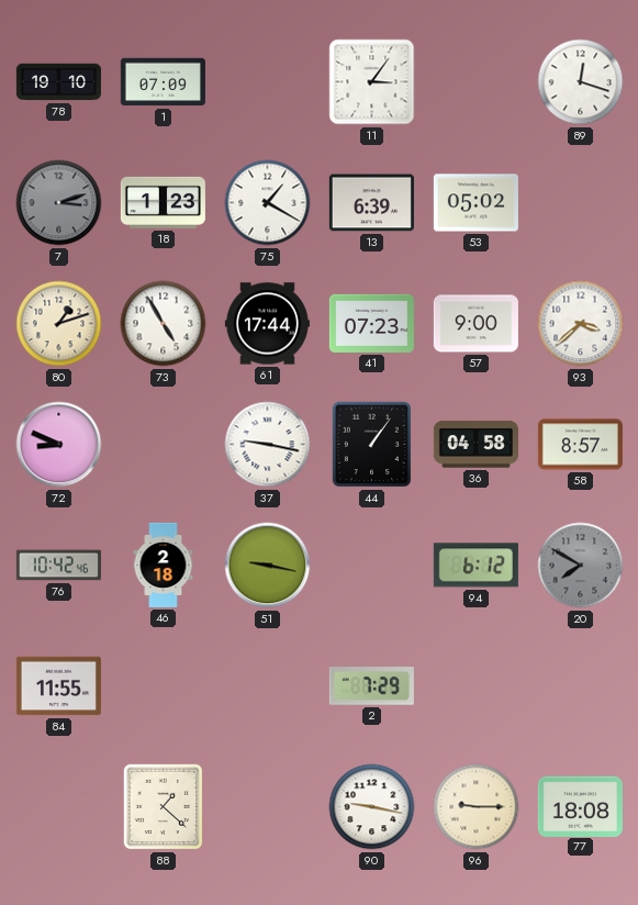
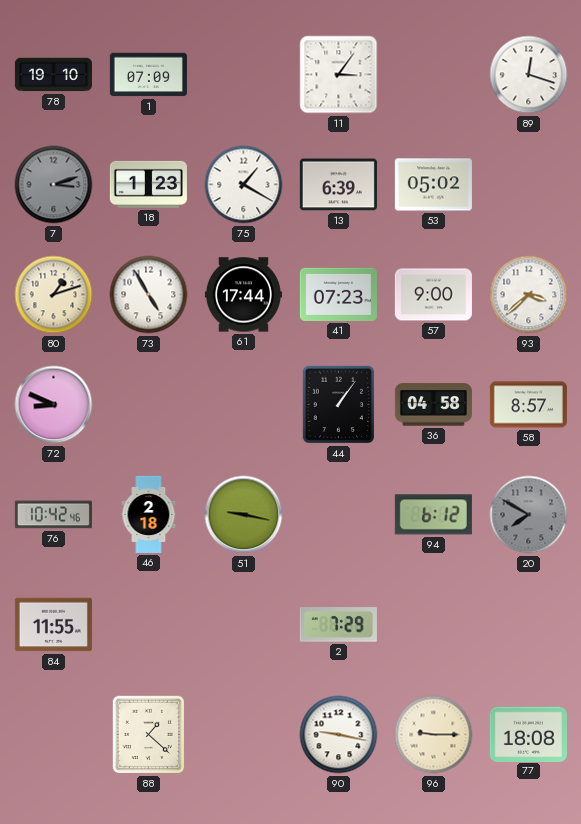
37: 9:17 -> none (268, 445)
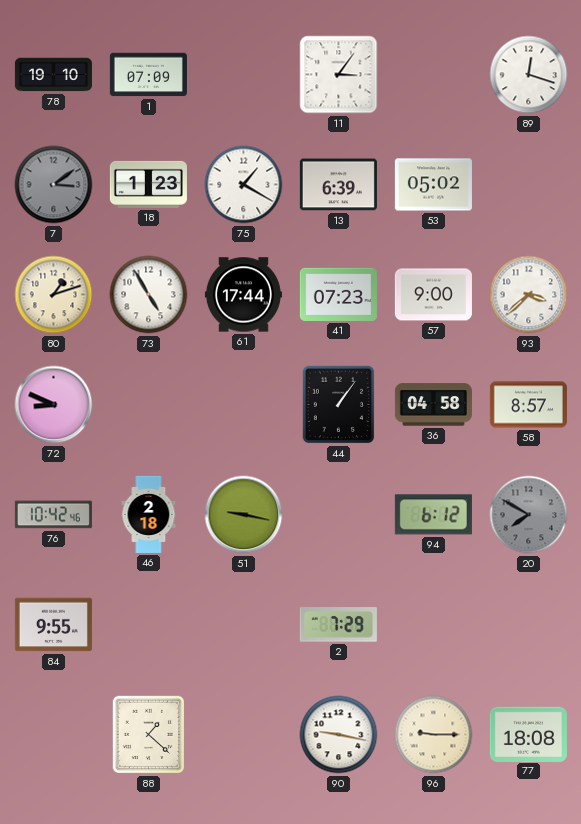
7: 3:12 -> 3:09 (54, 185)
84: 11:55 -> 9:55 (53, 625)
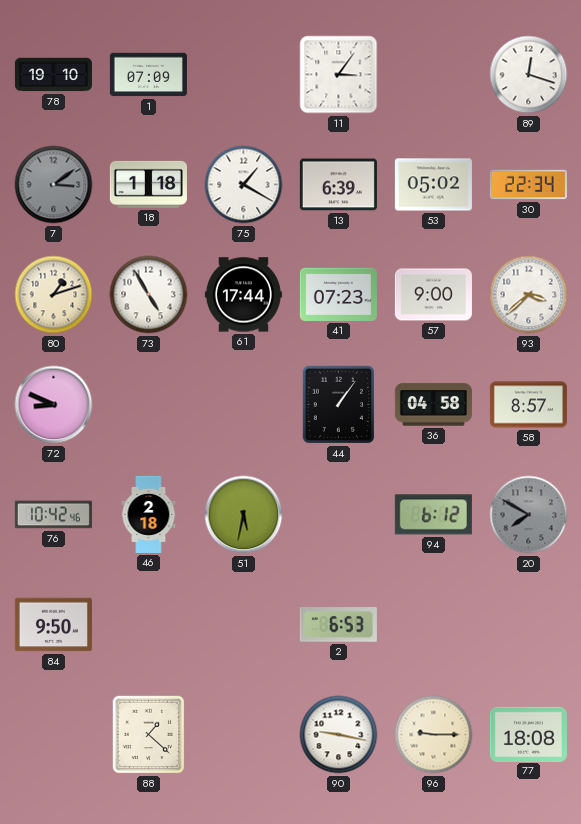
18: 1:23 -> 1:18 (148, 184)
30: none -> 22:34 (528, 185)
51: 9:17 -> 5:32 (244, 515)
84: 9:55 -> 9:50 (53, 625)
2: 7:29 -> 6:53 (338, 625)
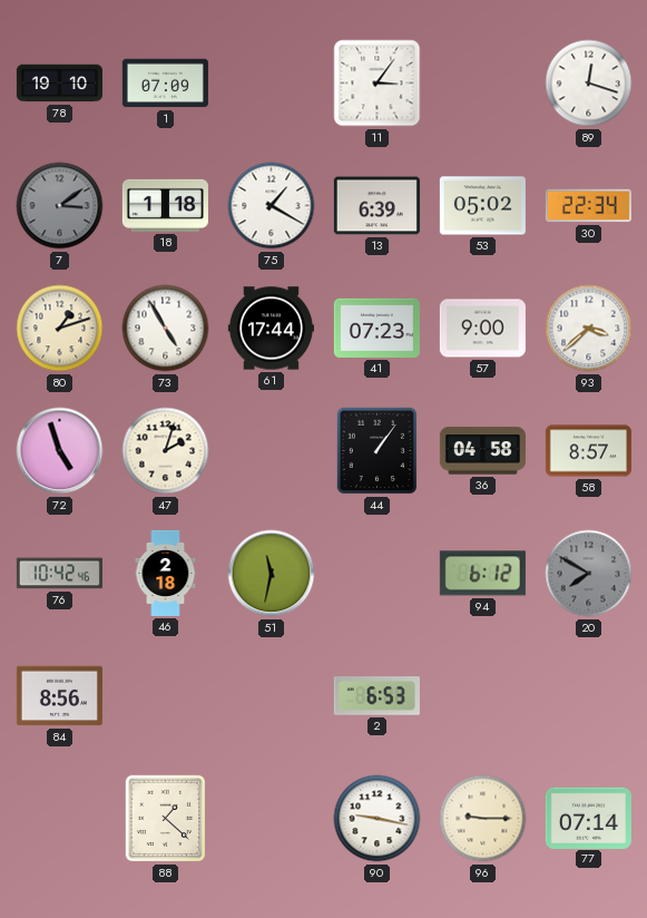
72: 8:49 -> 4:57 (60, 451)
47: none -> 2:03 (166, 451)
51: 5:32 -> 11:32 (272, 574)
84: 9:50 -> 8:56 (59, 696)
77: 18:08 -> 07:14 (588, 818)
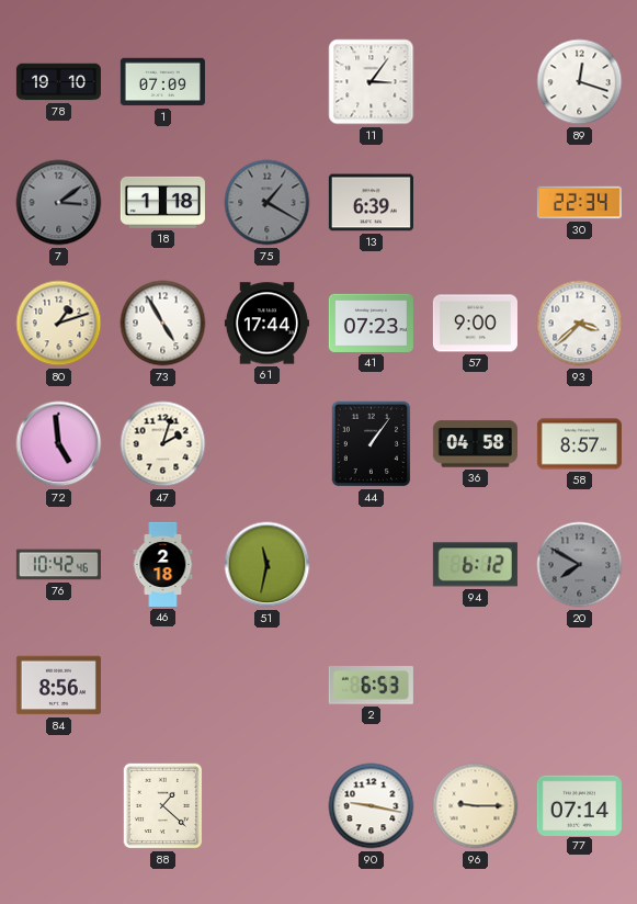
75 dial: white -> grey (268, 203)
53: 05:02 -> none (482, 206)
72: 4:57 -> 4:59 (59, 444)
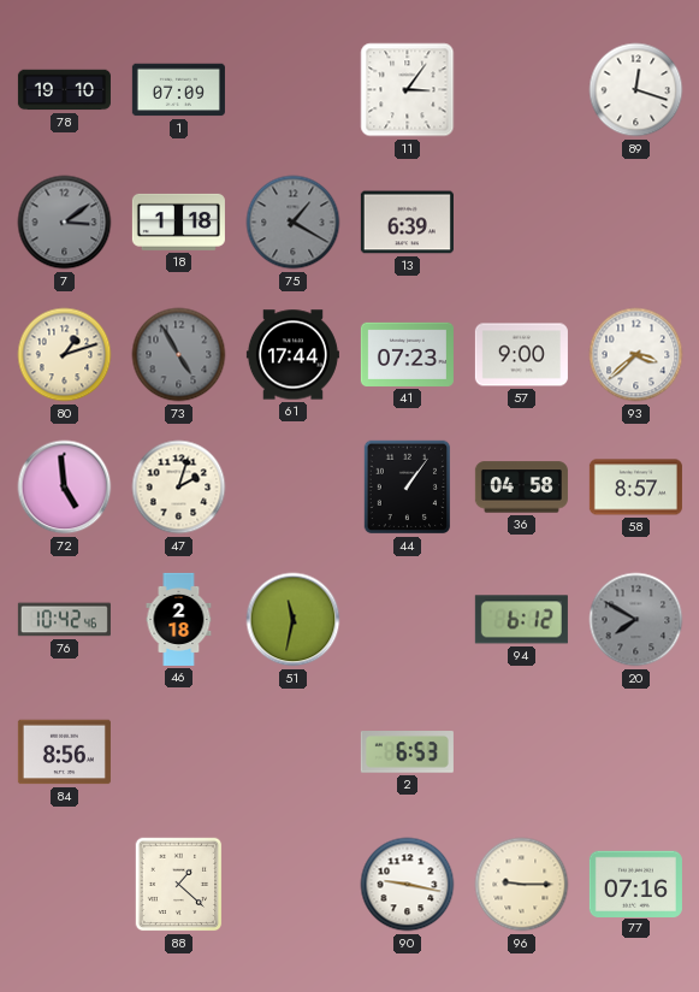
30: 22:34 -> none (579, 203)
73 dial: white -> grey (179, 355)
77: 07:14 -> 07:16 (635, 884)
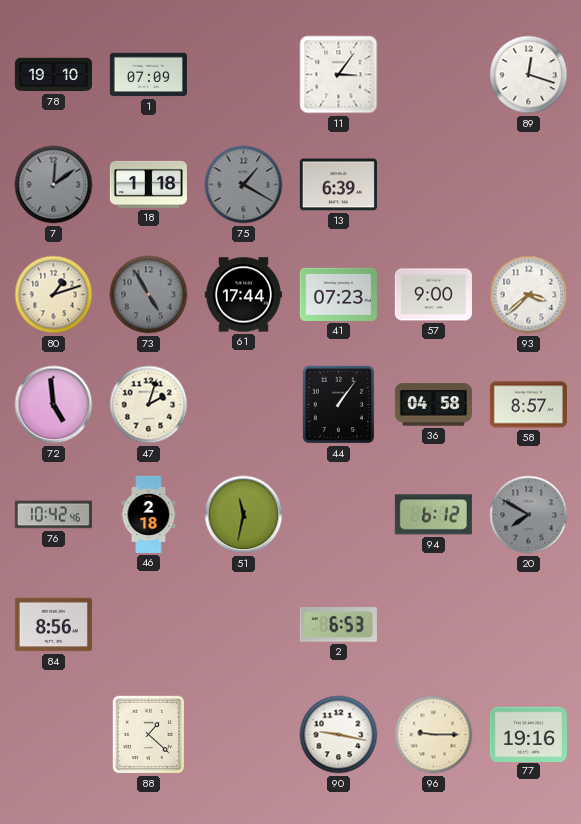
7: 3:09 -> 12:09 (54, 185)
77: 07:16 -> 19:16 (528, 734)
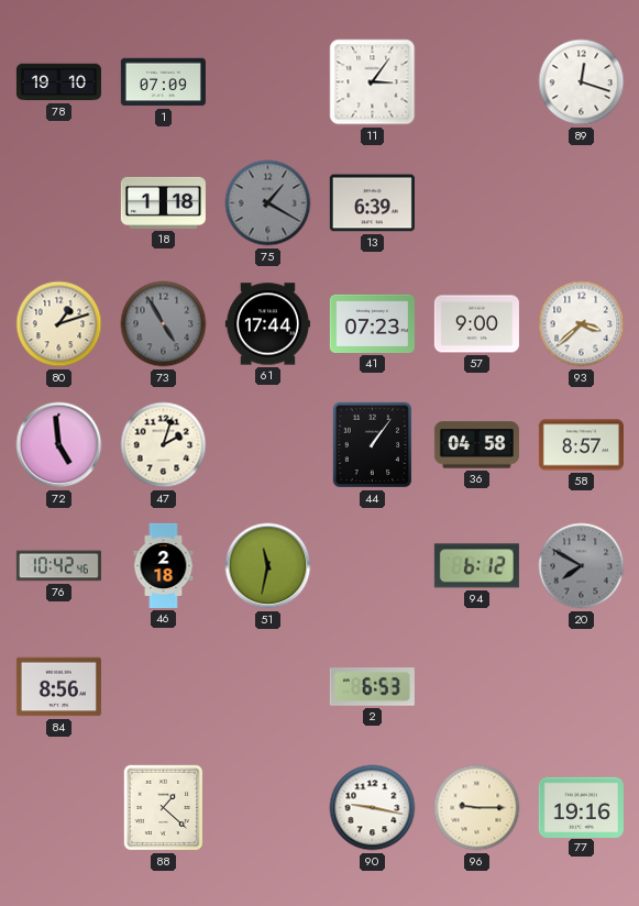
7: 12:09 -> none (54, 185)
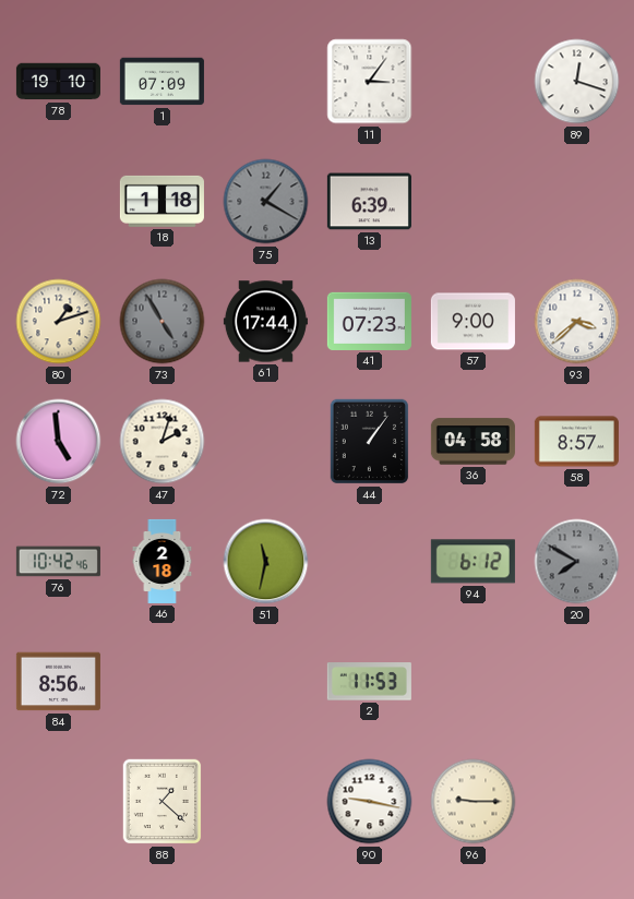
2: 6:53 -> 11:53 (369, 682)
77: 19:16 -> none (581, 807)
